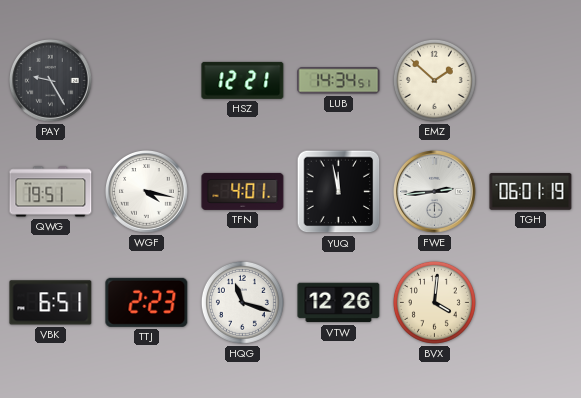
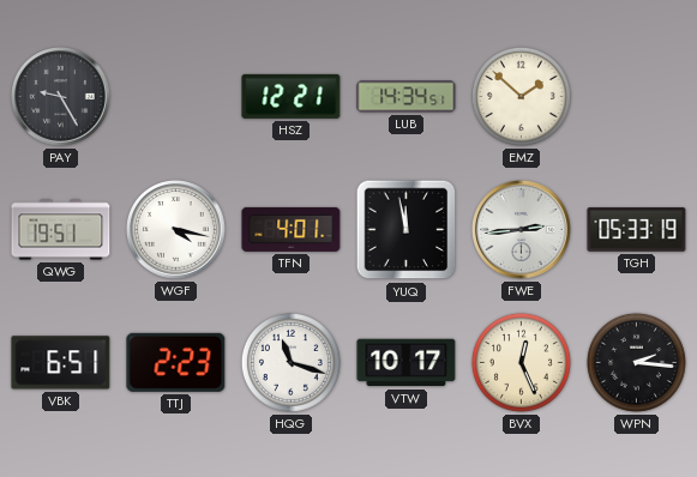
TGH: 06:01 -> 05:33 (637, 230)
VTW: 12:26 -> 10:17 (407, 363)
BVX: 4:01 -> 12:26 (521, 362)
WPN: none -> 2:16 (636, 362)
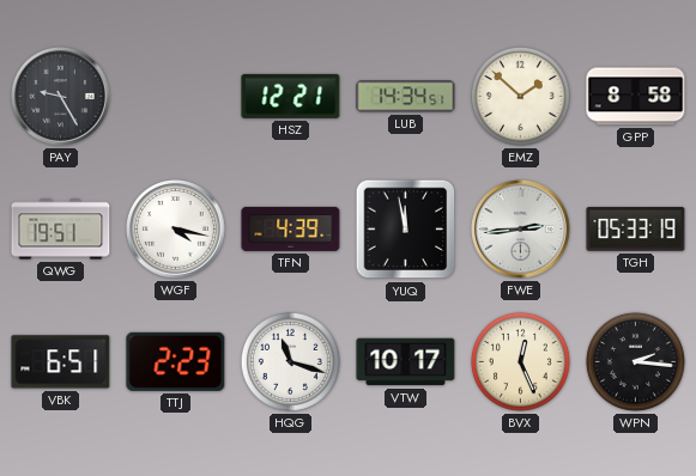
GPP: none -> 8:58 (636, 97)
TFN: 4:01 -> 4:39 (291, 228)
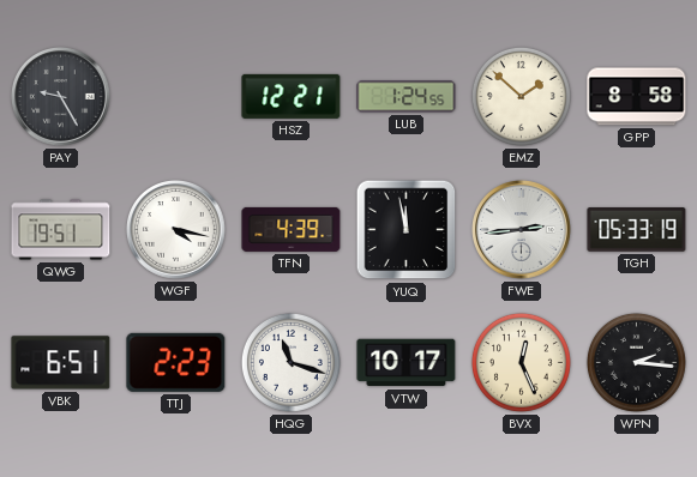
LUB: 14:34 -> 1:24 (407, 97)
